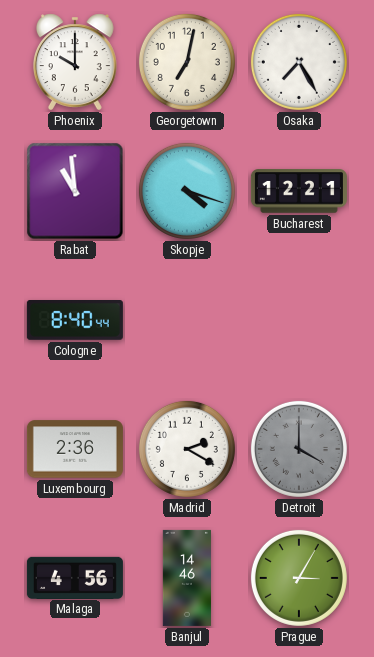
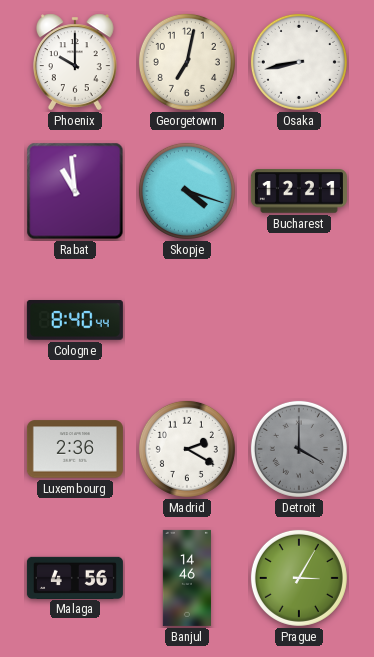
Osaka: 7:25 -> 8:43 (299, 62)
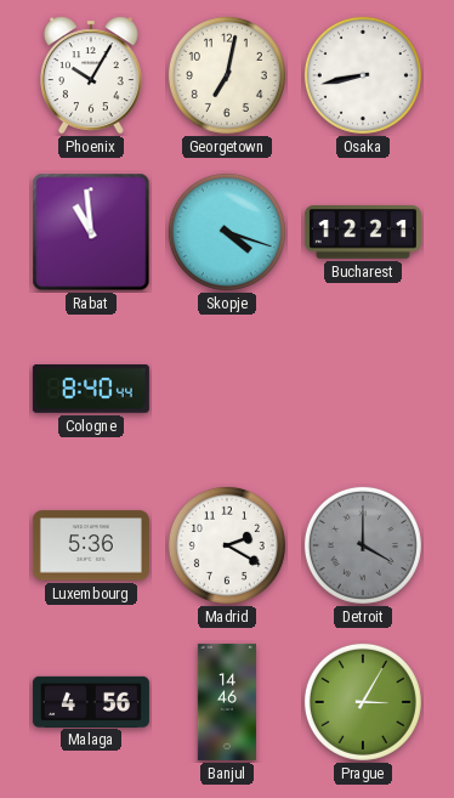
Phoenix: 10:00 -> 10:05 (91, 75)
Luxembourg: 2:36 -> 5:36 (91, 545)
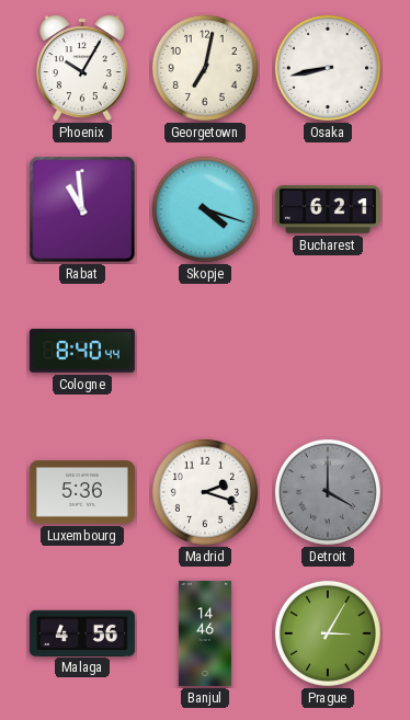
Bucharest: 12:21 -> 6:21 (328, 209)
Madrid: 2:20 -> 2:18 (205, 492)
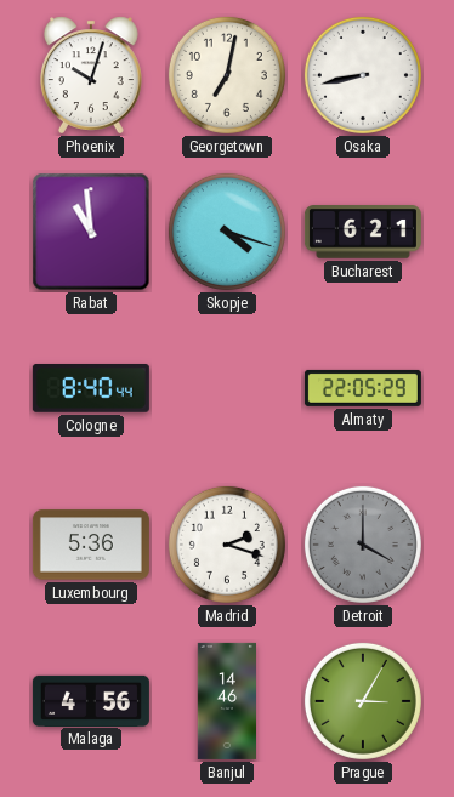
Phoenix: 10:05 -> 10:03 (91, 75)
Almaty: none -> 22:05 (363, 388)
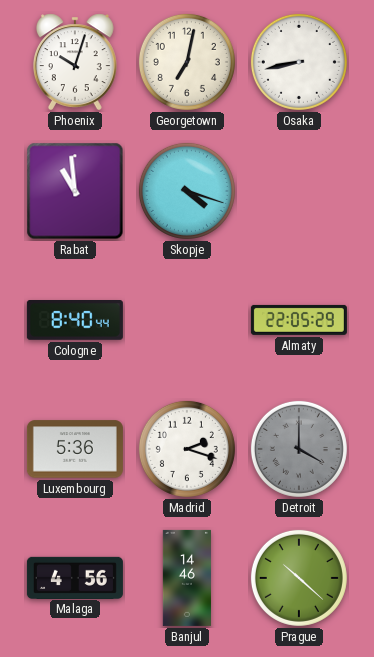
Bucharest: 6:21 -> none (363, 232)
Prague: 3:05 -> 10:22 (299, 578)
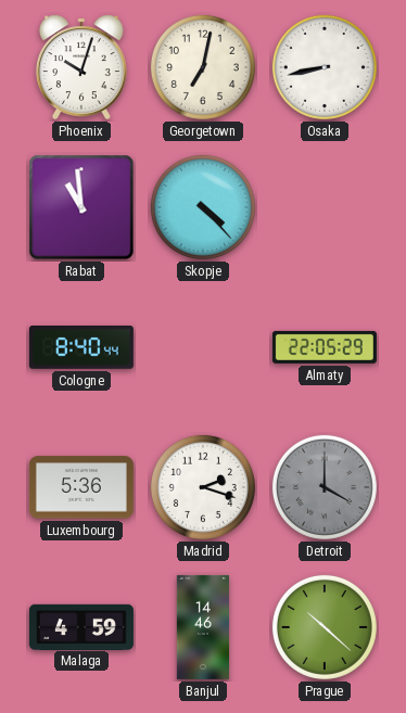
Skopje: 4:18 -> 4:23 (203, 207)
Malaga: 4:56 -> 4:59 (81, 626)
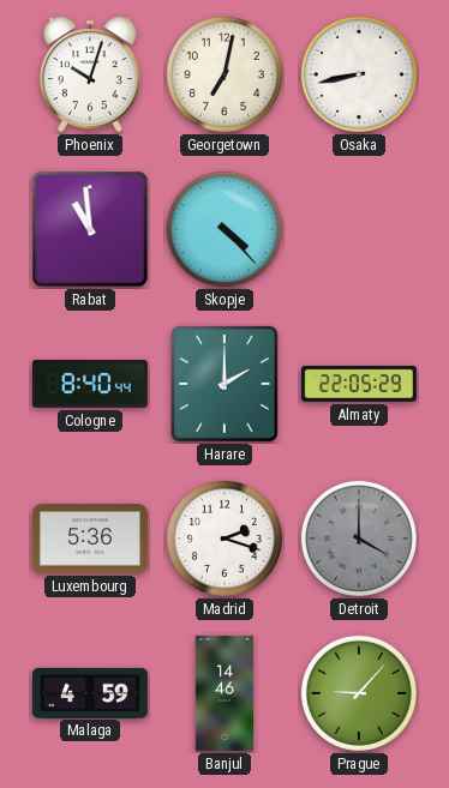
Harare: none -> 2:00 (226, 385)
Prague: 10:22 -> 9:07 (359, 693)
